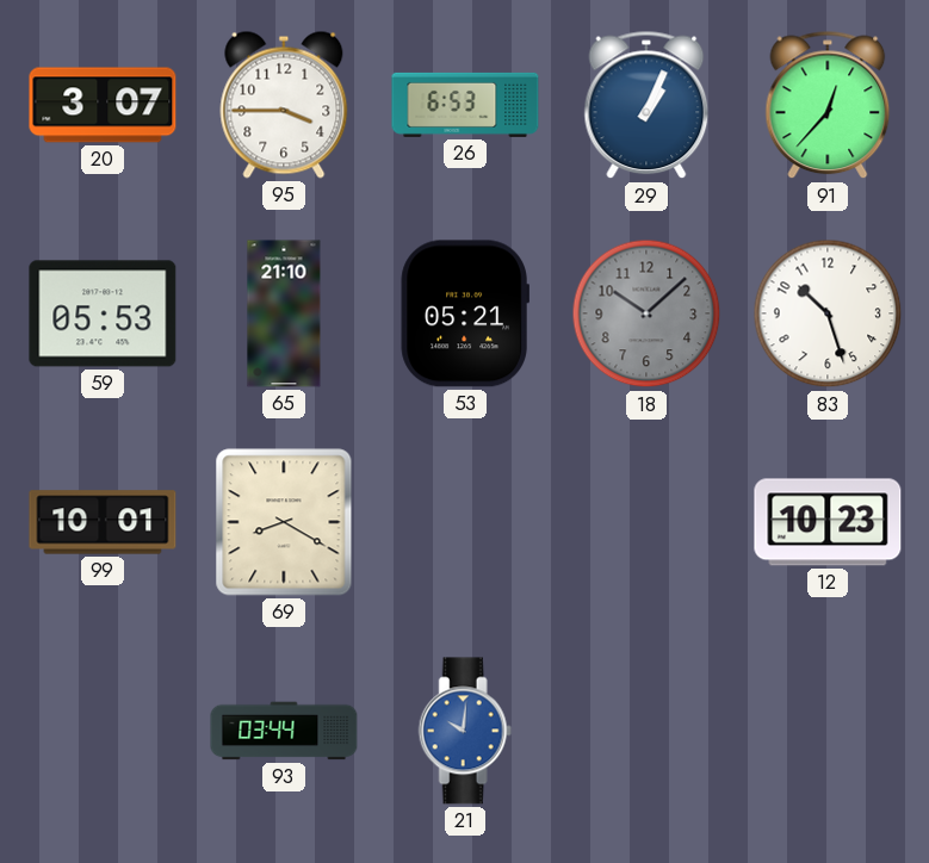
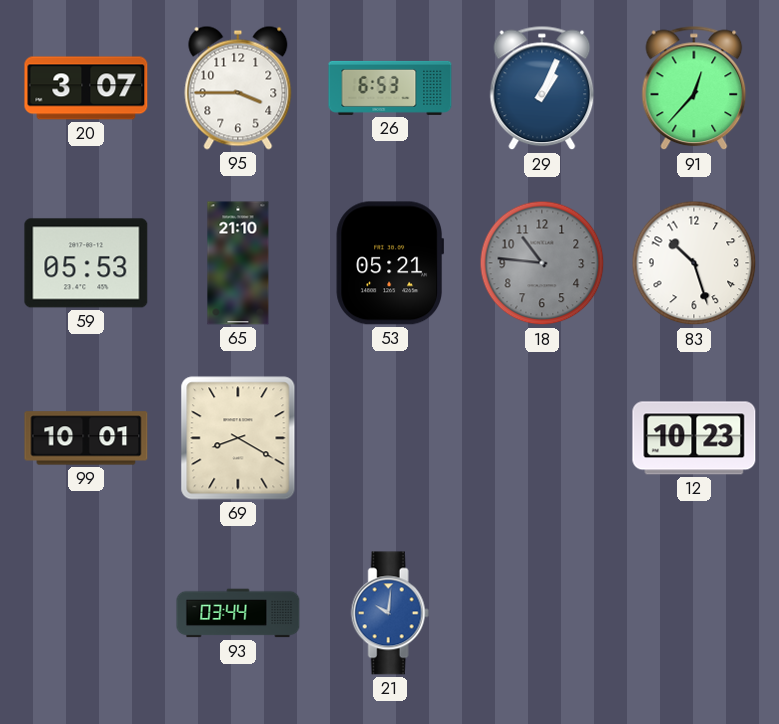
18: 10:08 -> 10:46 (542, 263)
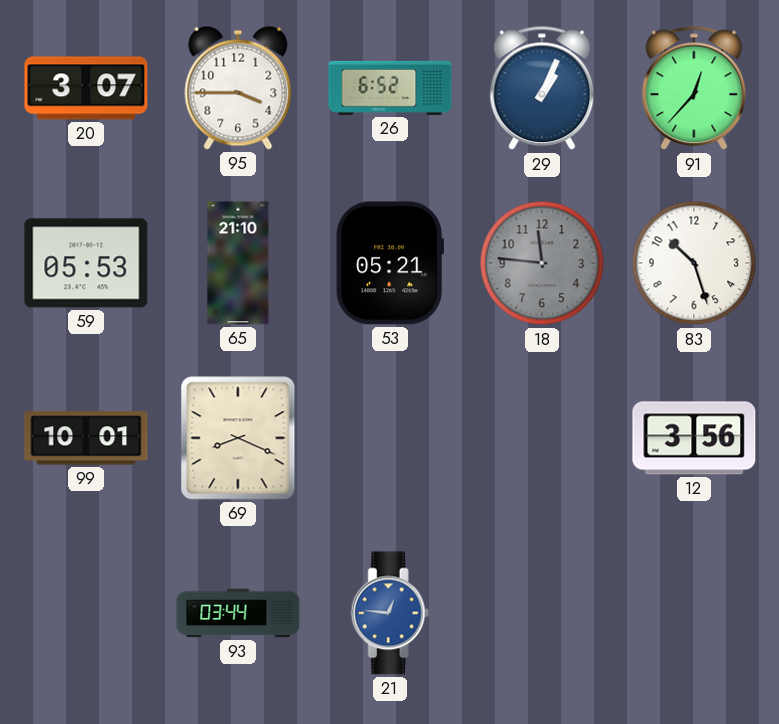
26: 6:53 -> 6:52 (390, 88)
18: 10:46 -> 11:46 (542, 263)
69: 8:20 -> 8:19 (238, 438)
12: 10:23 -> 3:56 (694, 438)
21: 10:01 -> 12:46 (390, 613)
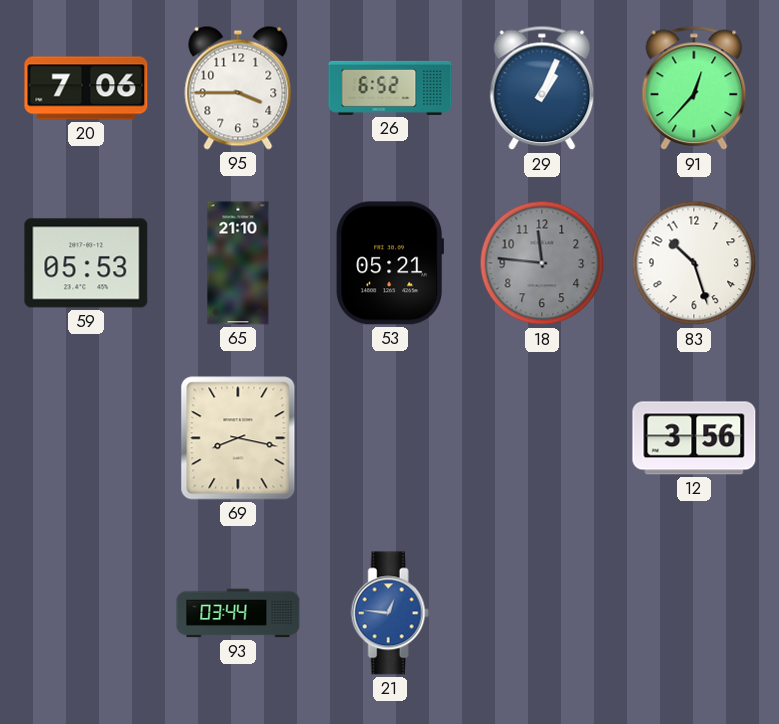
20: 3:07 -> 7:06 (86, 88)
99: 10:01 -> none (86, 438)
69: 8:19 -> 8:17 (238, 438)
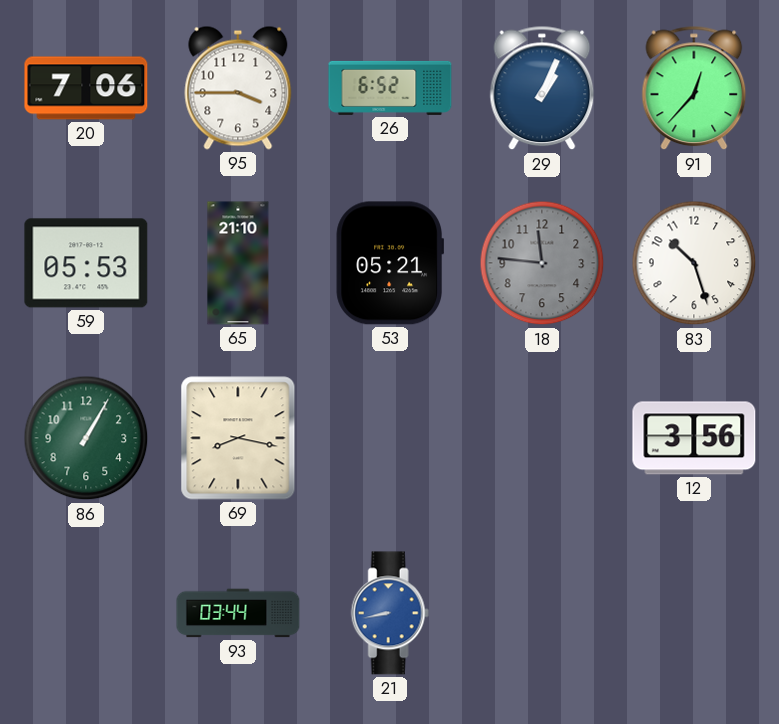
86: none -> 1:05 (86, 438)
21: 12:46 -> 8:43 (390, 613)
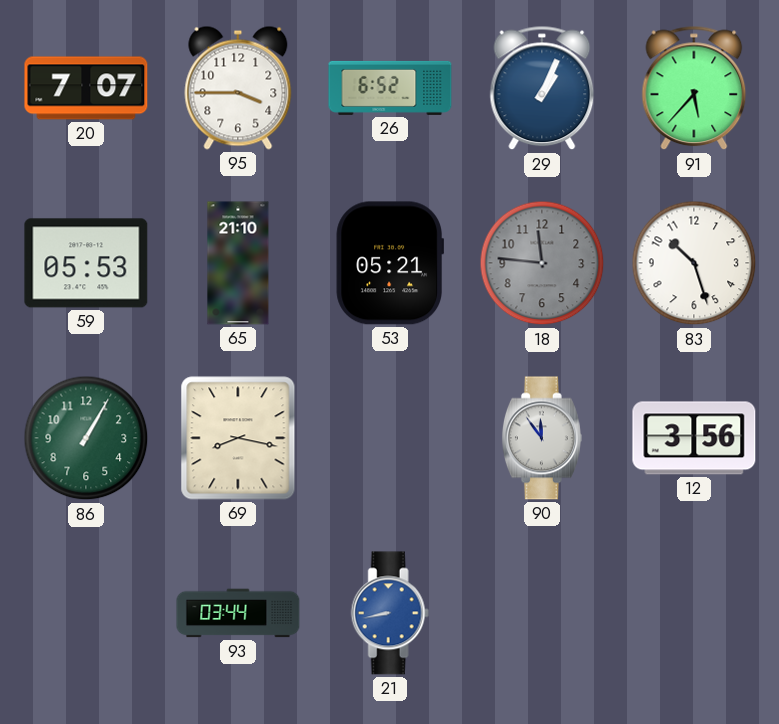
20: 7:06 -> 7:07 (86, 88)
91: 12:37 -> 5:37 (694, 88)
90: none -> 11:54 (542, 438)
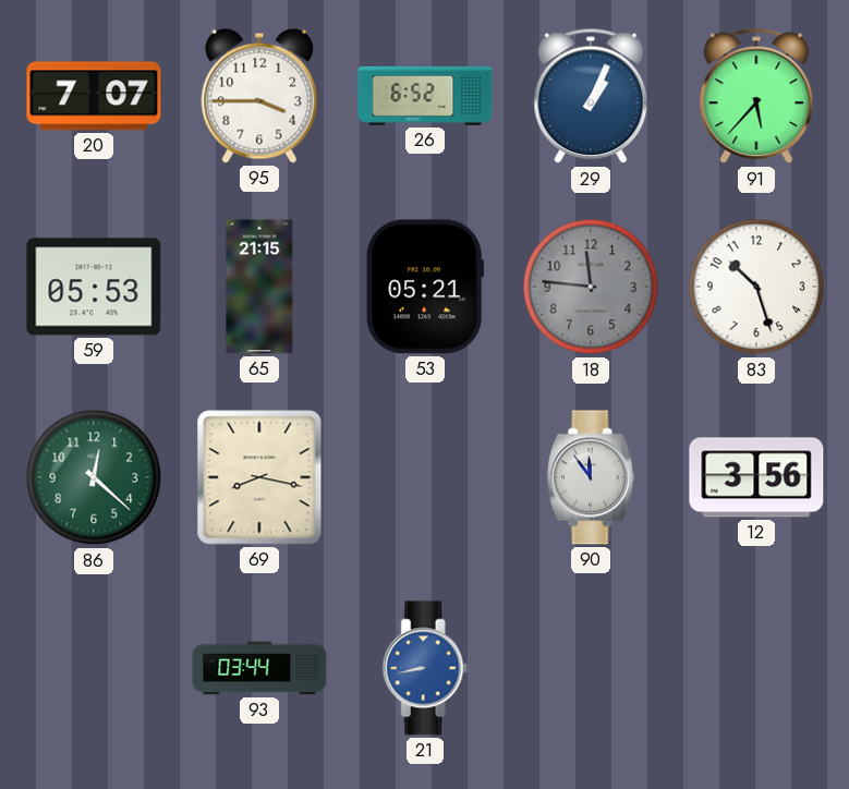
65: 21:10 -> 21:15 (259, 287)
86: 1:05 -> 12:22 (94, 477)
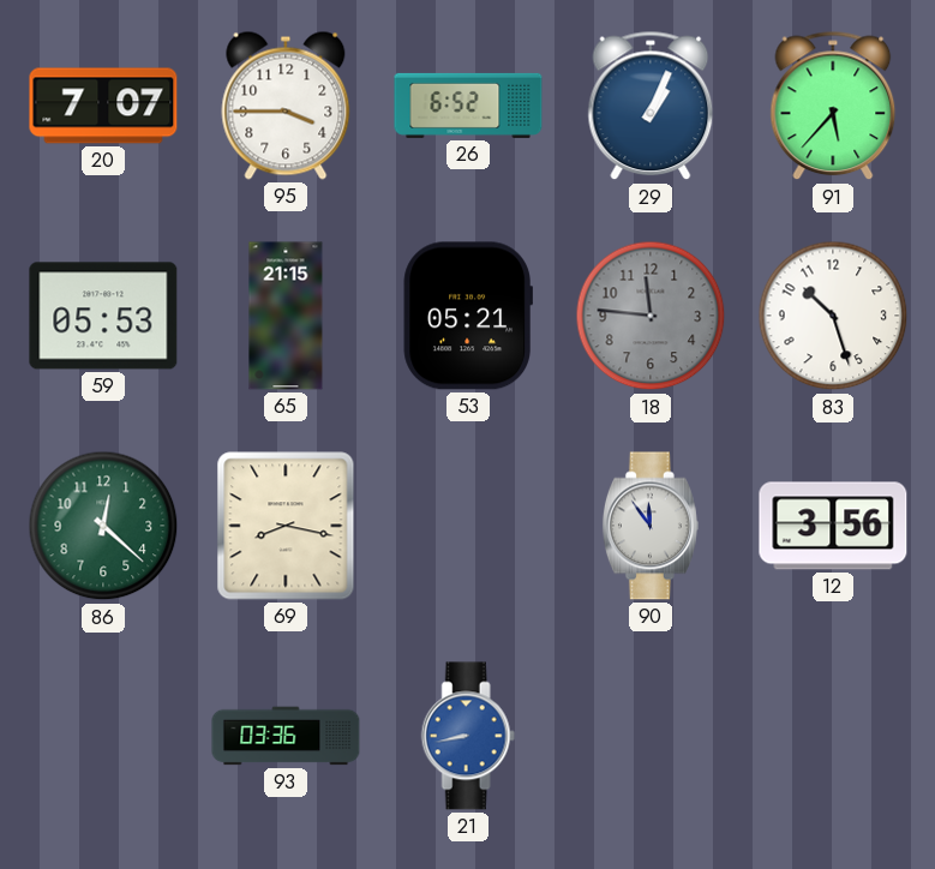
93: 03:44 -> 03:36 (286, 736)
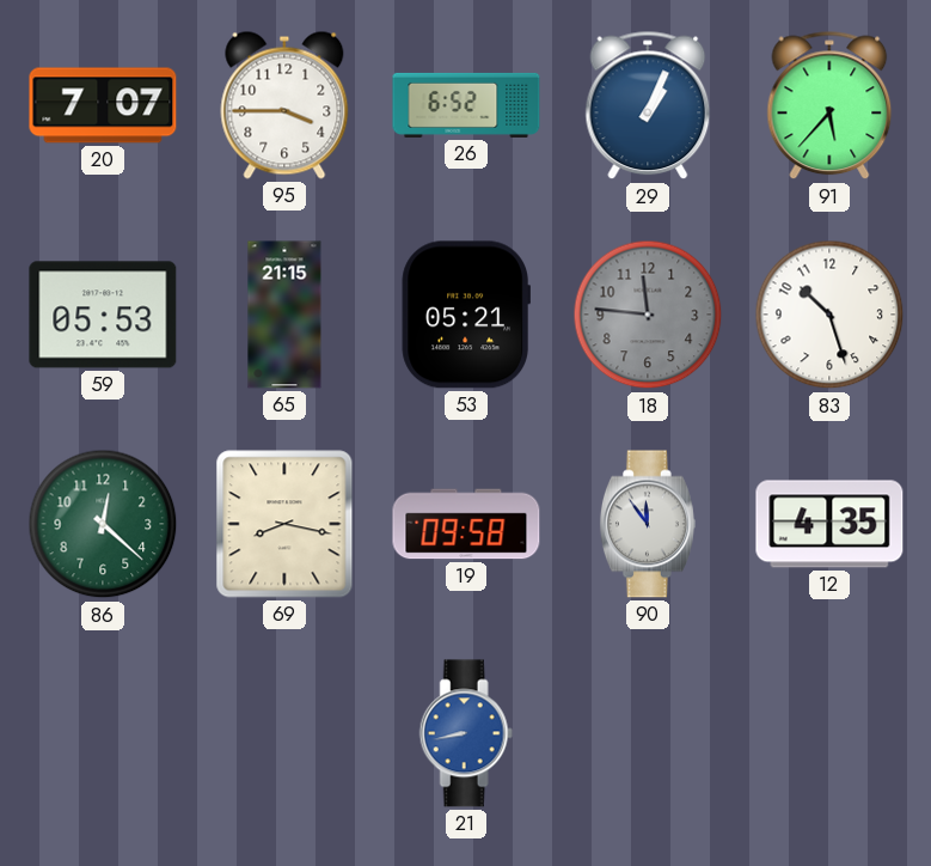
19: none -> 09:58 (466, 524)
12: 3:56 -> 4:35 (829, 524)
93: 03:36 -> none (286, 736)
